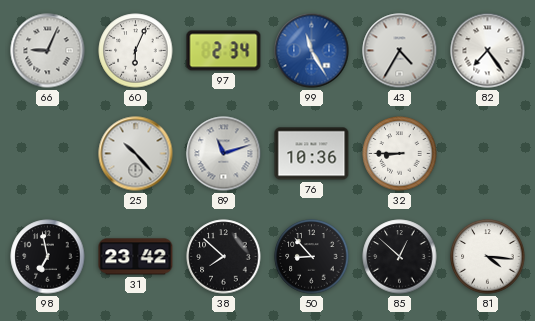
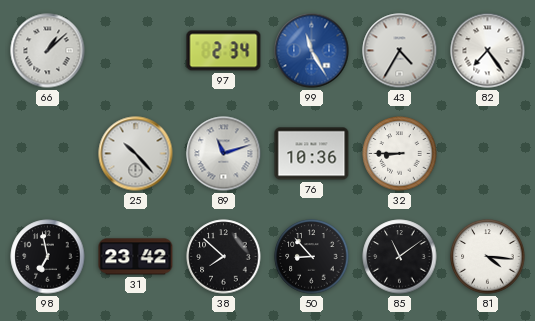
66: 9:04 -> 1:08 (48, 51)
60: 6:04 -> none (136, 51)
85: 12:52 -> 11:09 (400, 257)
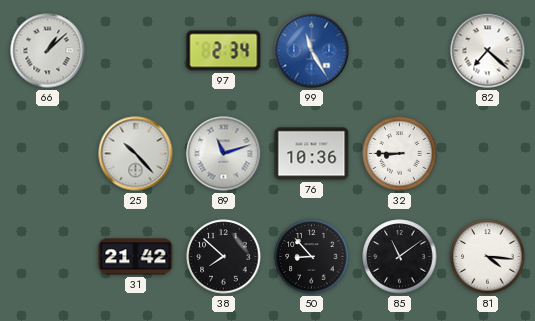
43: 4:35 -> none (400, 51)
82: 7:24 -> 7:22 (488, 51)
98: 6:58 -> none (48, 257)
31: 23:42 -> 21:42 (136, 257)
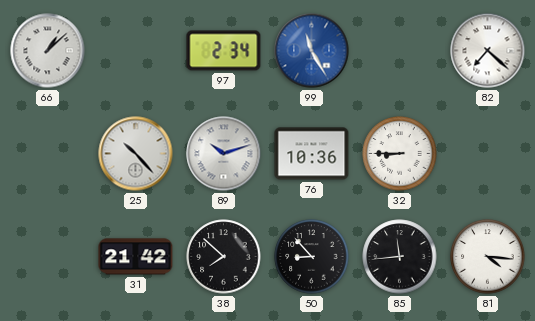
89: 11:12 -> 10:12 (224, 154)
85: 11:09 -> 11:44 (400, 257)
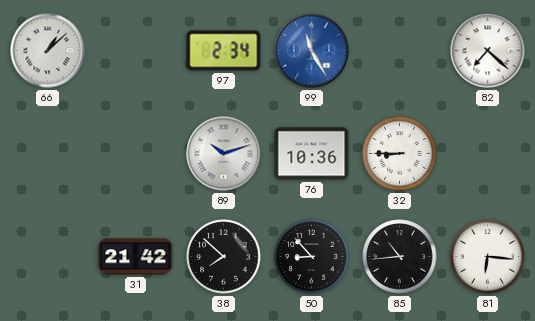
25: 10:23 -> none (136, 154)
85: 11:44 -> 10:44 (400, 257)
81: 4:16 -> 6:16 (488, 257)
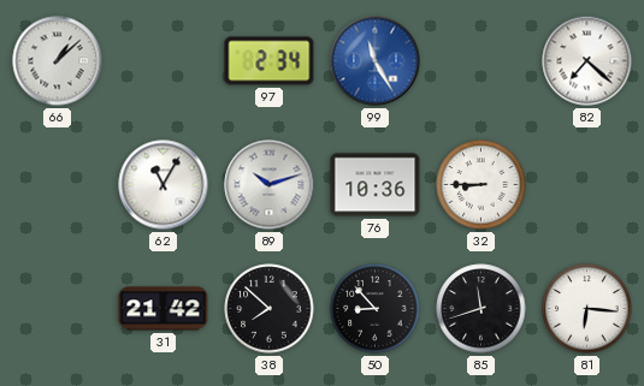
62: none -> 11:05 (164, 185)
85: 10:44 -> 11:42 (481, 309)
